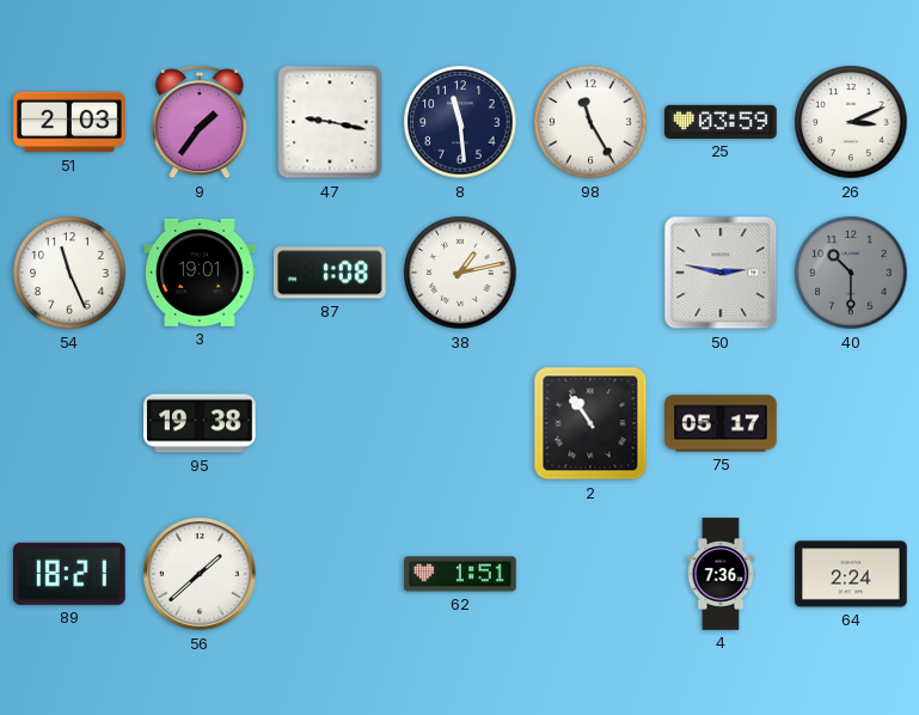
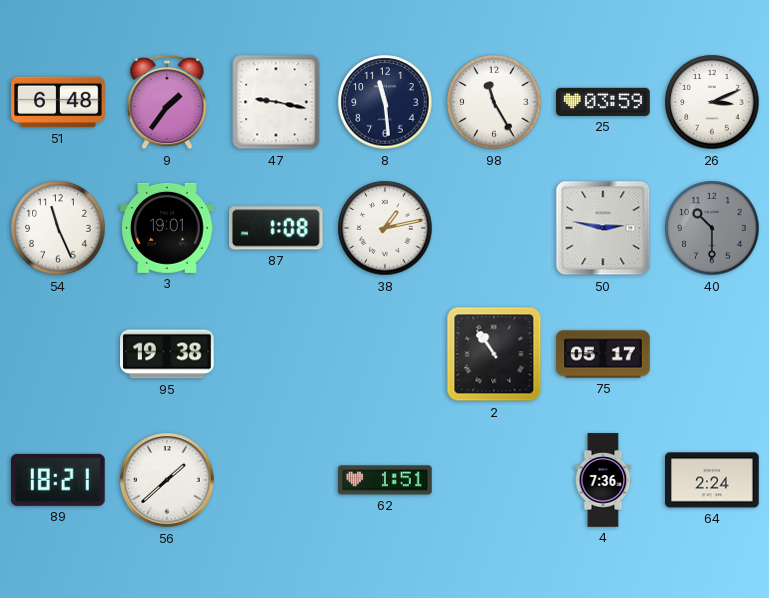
51: 2:03 -> 6:48 (58, 102)
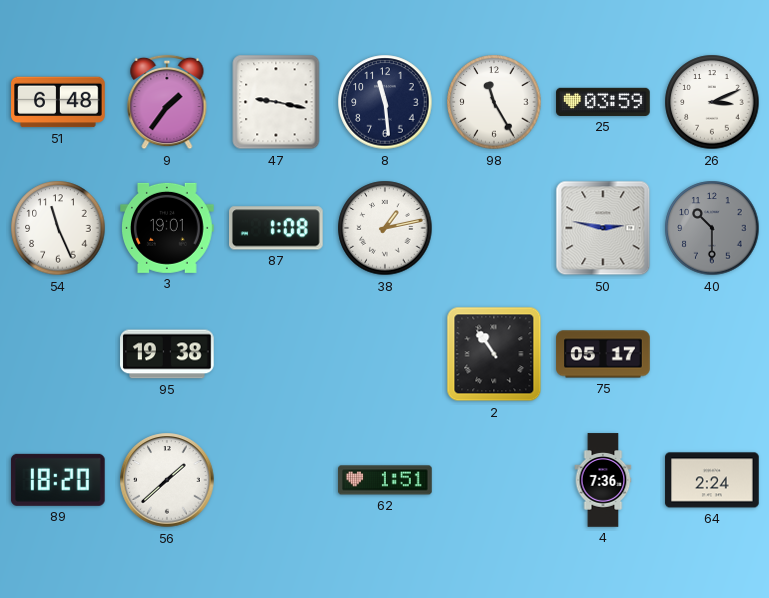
89: 18:21 -> 18:20 (58, 480)
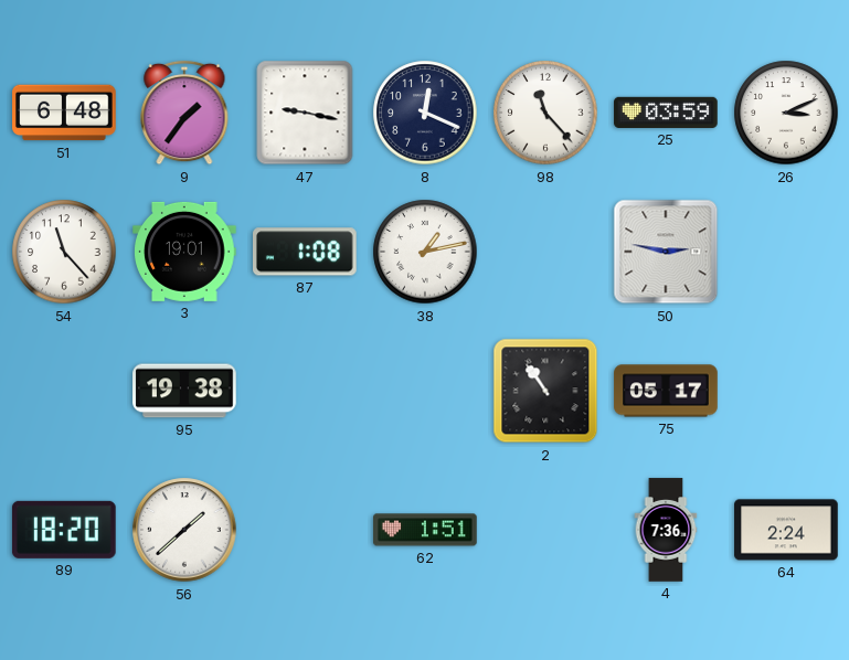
8: 11:29 -> 12:19 (425, 113)
98: 11:25 -> 11:23 (545, 113)
54: 11:26 -> 11:23 (64, 252)
40: 10:30 -> none (712, 228)
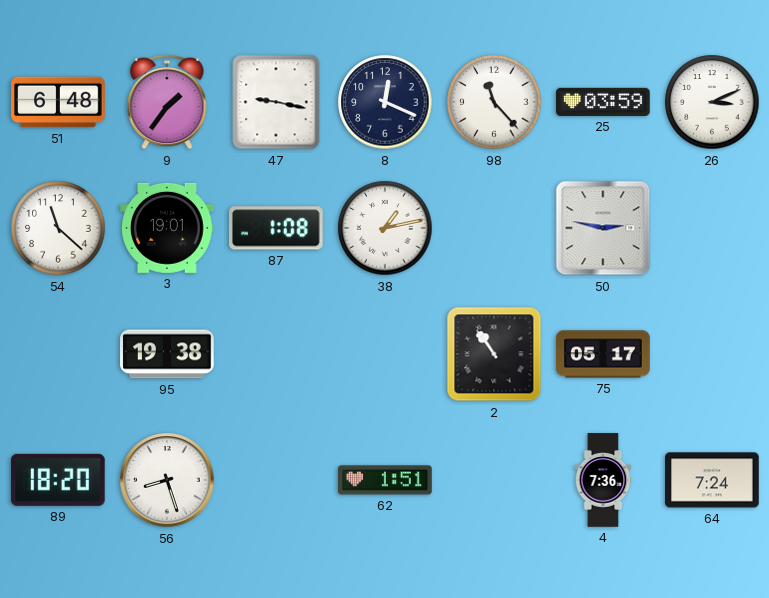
54: 11:23 -> 11:22 (58, 228)
56: 1:38 -> 8:27 (167, 480)
64: 2:24 -> 7:24 (712, 480)
